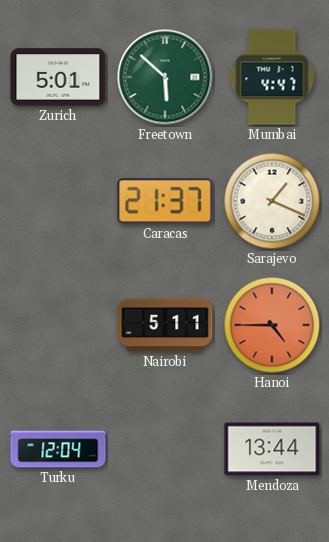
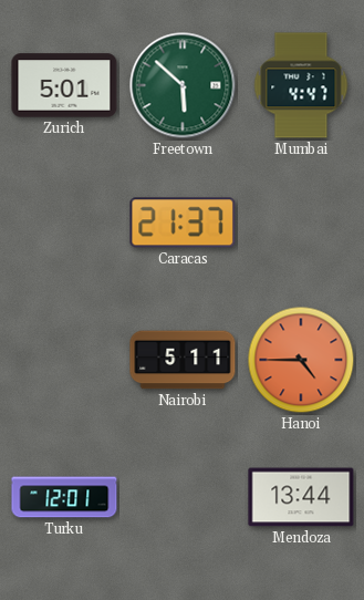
Sarajevo: 1:19 -> none (272, 201)
Turku: 12:04 -> 12:01 (64, 497)
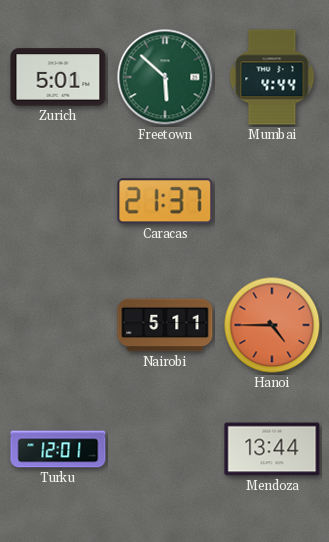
Mumbai: 4:47 -> 4:44 (272, 77)
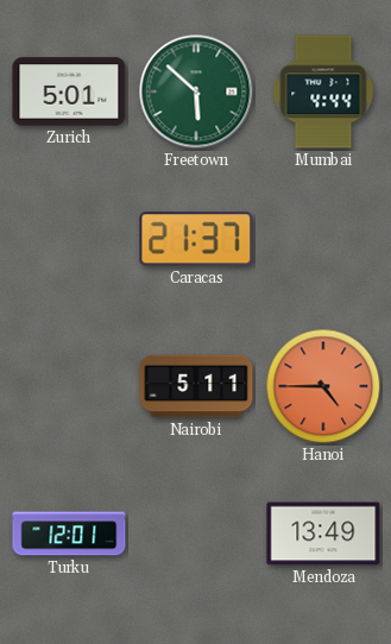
Mendoza: 13:44 -> 13:49 (323, 533)
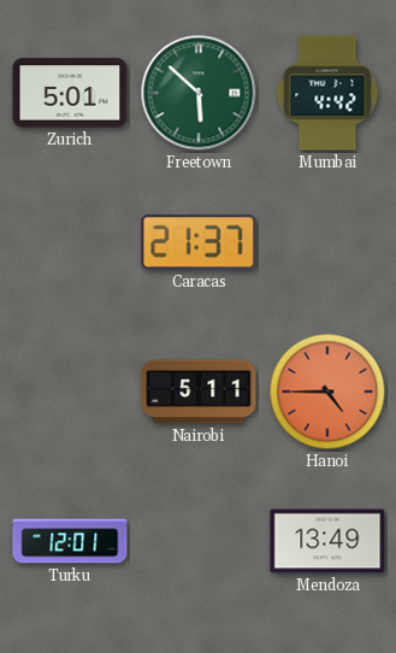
Mumbai: 4:44 -> 4:42 (327, 93)
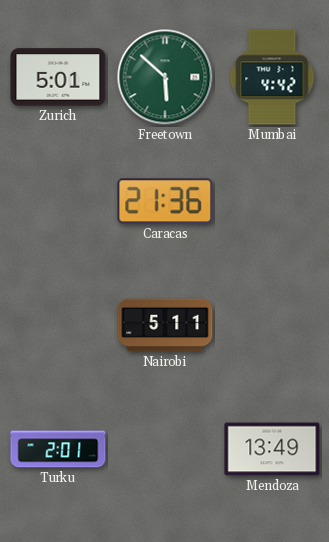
Caracas: 21:37 -> 21:36 (165, 201)
Hanoi: 4:45 -> none (327, 392)
Turku: 12:01 -> 2:01 (58, 449)
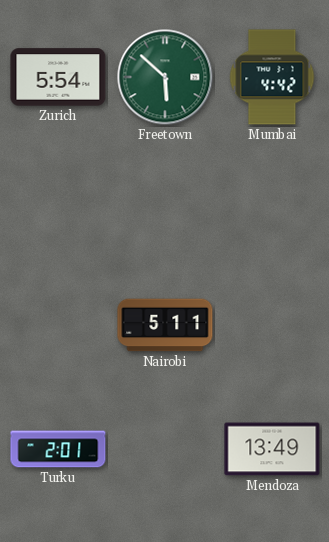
Zurich: 5:01 -> 5:54 (58, 77)
Caracas: 21:36 -> none (165, 201)
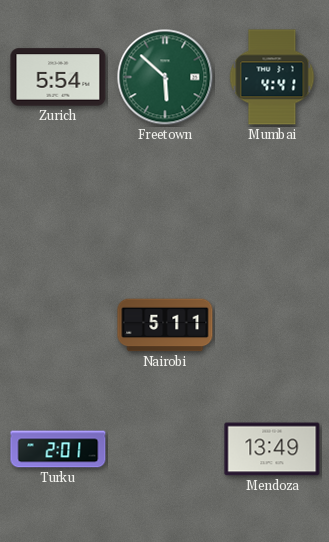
Mumbai: 4:42 -> 4:41 (272, 77)
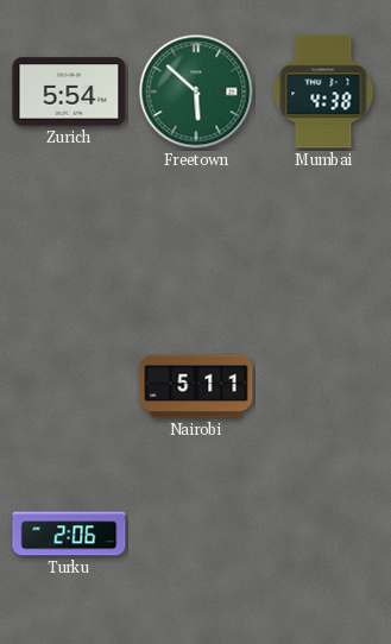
Mumbai: 4:41 -> 4:38 (323, 91)
Turku: 2:01 -> 2:06 (69, 533)
Mendoza: 13:49 -> none (272, 449)
